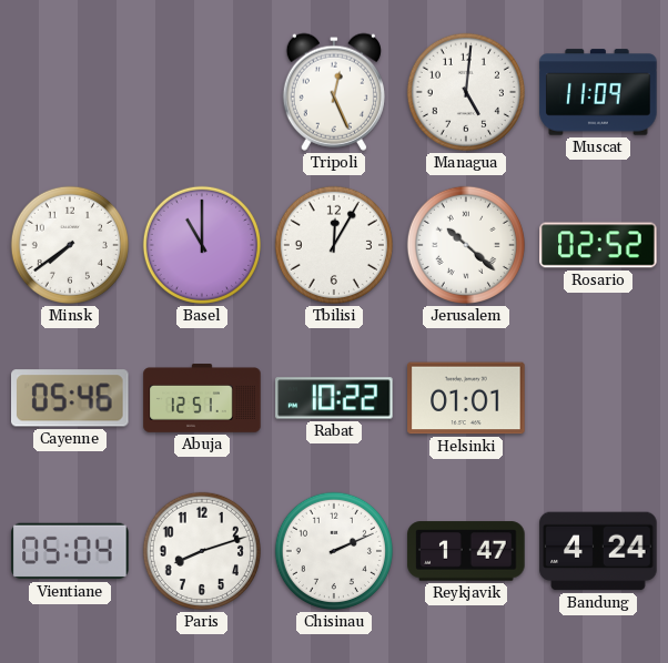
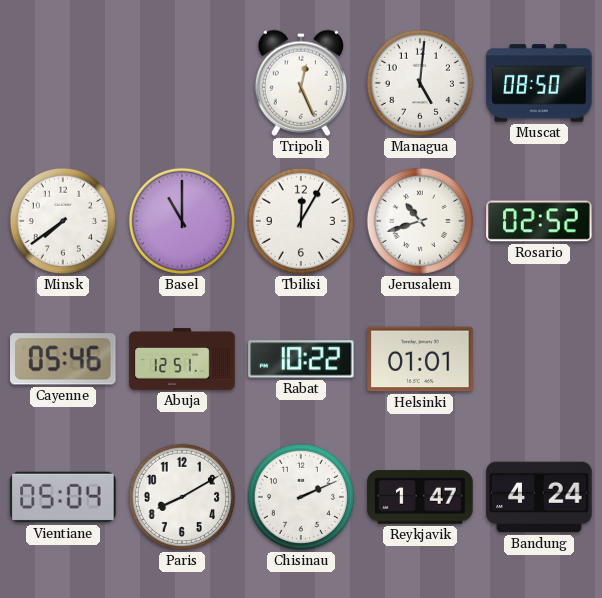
Muscat: 11:09 -> 08:50 (539, 83)
Jerusalem: 10:22 -> 10:42 (420, 221)
Paris: 8:12 -> 8:10 (182, 497)
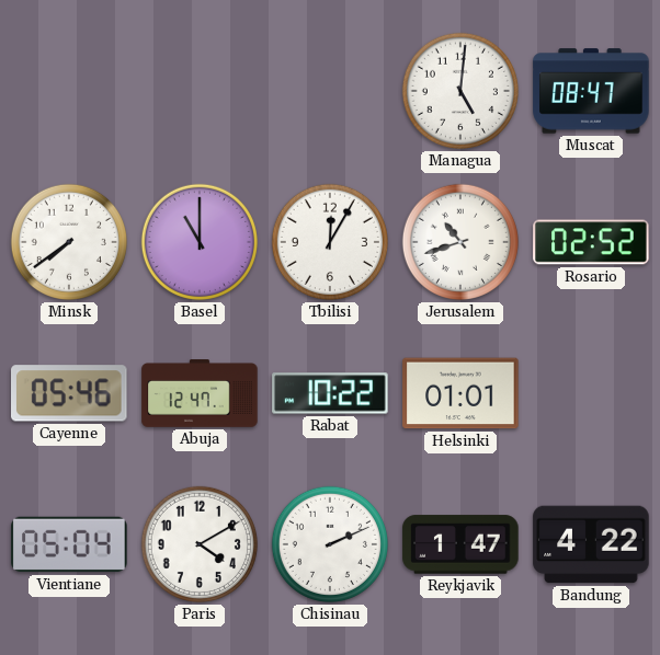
Tripoli: 12:26 -> none (301, 83)
Muscat: 08:50 -> 08:47 (591, 91)
Abuja: 12:51 -> 12:47 (200, 393)
Paris: 8:10 -> 4:10 (200, 544)
Bandung: 4:24 -> 4:22 (591, 544)
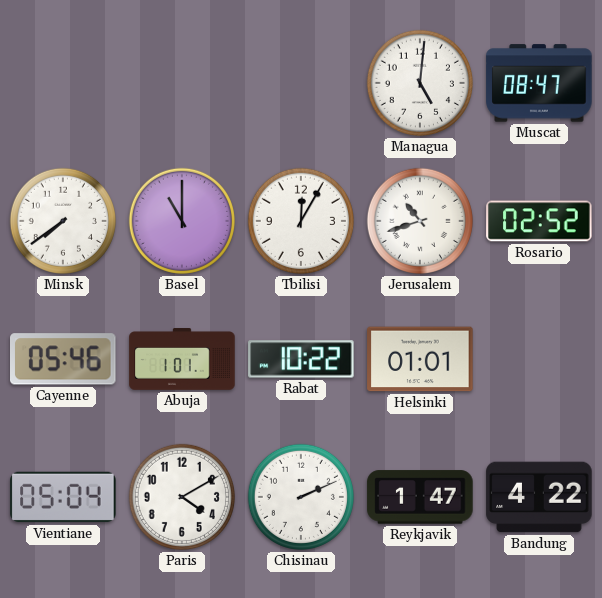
Abuja: 12:47 -> 1:01 (182, 359)
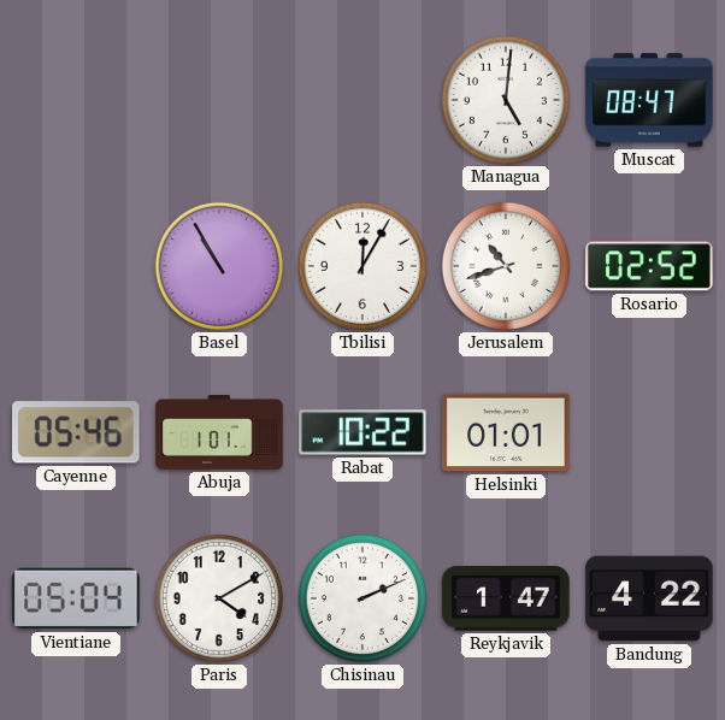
Minsk: 7:39 -> none (63, 221)
Basel: 11:00 -> 10:55 (219, 266)
